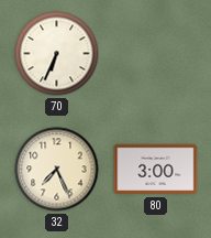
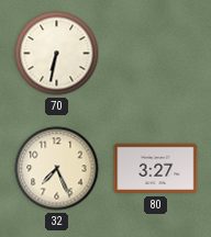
70: 6:34 -> 6:32 (57, 54)
80: 3:00 -> 3:27 (156, 169)
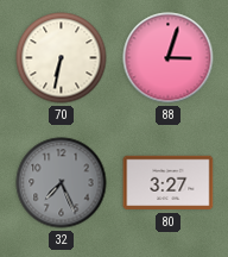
88: none -> 3:03 (169, 58)
32 dial: cream -> grey (62, 183)
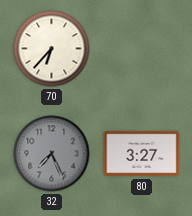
70: 6:32 -> 6:37 (52, 49)
88: 3:03 -> none (169, 58)
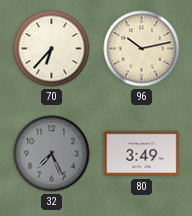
96: none -> 10:13 (142, 49)
80: 3:27 -> 3:49 (142, 154)
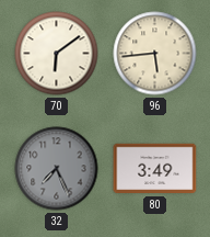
70: 6:37 -> 6:09 (57, 54)
96: 10:13 -> 5:44 (155, 54)
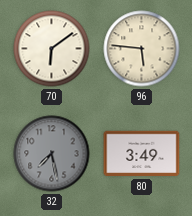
96: 5:44 -> 5:46 (142, 49)
32: 7:26 -> 7:28 (52, 154)
